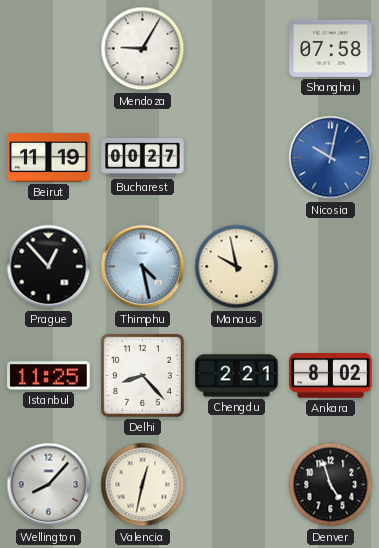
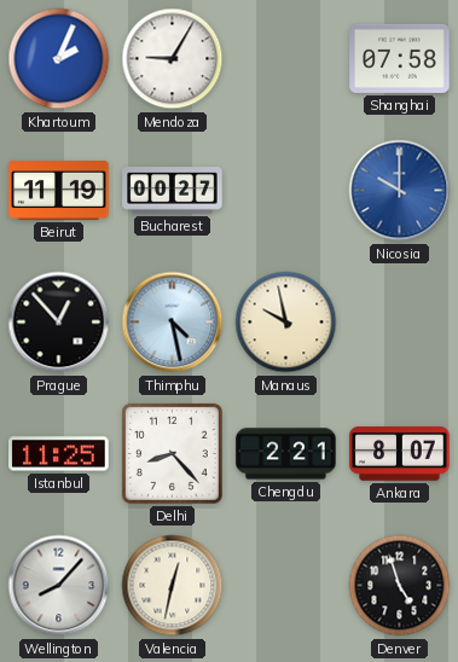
Khartoum: none -> 2:04 (59, 59)
Nicosia: 10:02 -> 10:00 (400, 191)
Ankara: 8:02 -> 8:07 (400, 454)
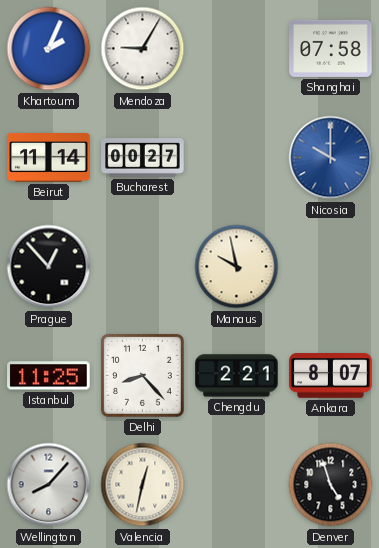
Beirut: 11:19 -> 11:14 (49, 158)
Thimphu: 4:28 -> none (173, 323)
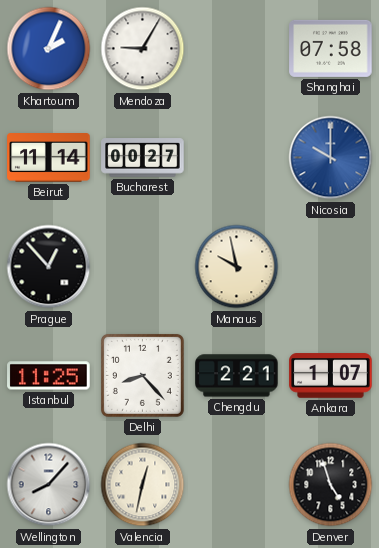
Ankara: 8:07 -> 1:07 (331, 376)
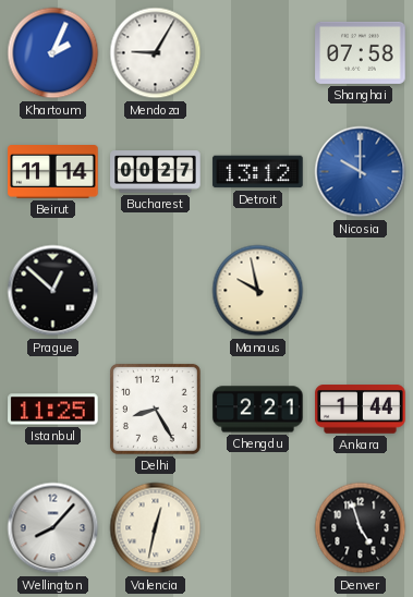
Detroit: none -> 13:12 (258, 172)
Prague: 12:53 -> 12:52 (53, 291)
Delhi: 8:23 -> 8:25 (155, 409)
Ankara: 1:07 -> 1:44 (361, 410)
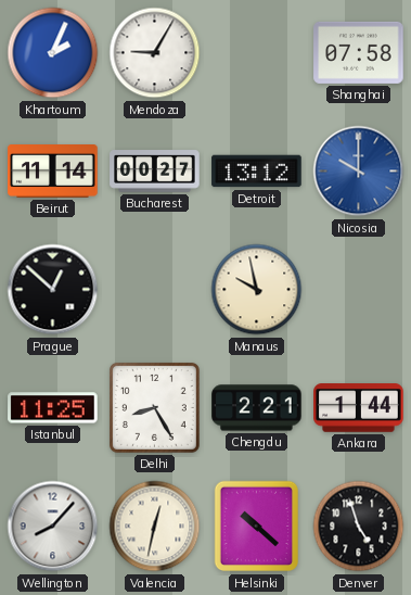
Helsinki: none -> 10:22 (256, 527)
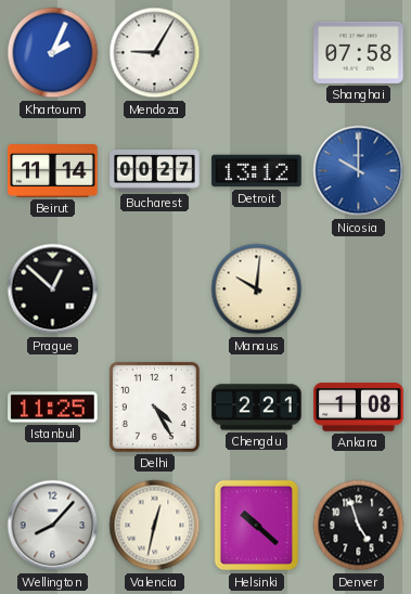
Manaus: 9:58 -> 10:01 (257, 289)
Delhi: 8:25 -> 4:25 (154, 406)
Ankara: 1:44 -> 1:08 (359, 408)
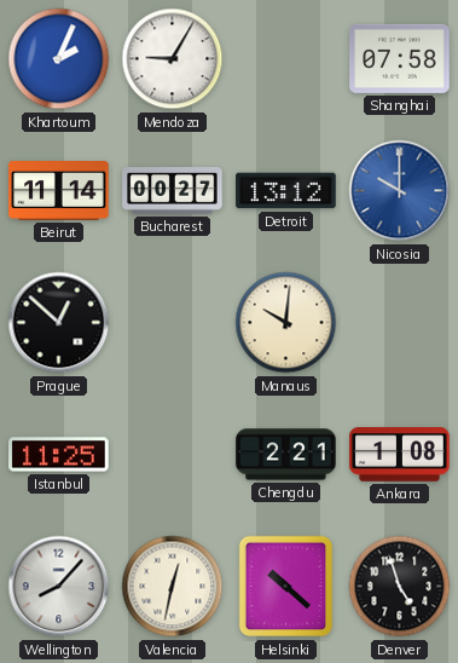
Delhi: 4:25 -> none (154, 406)
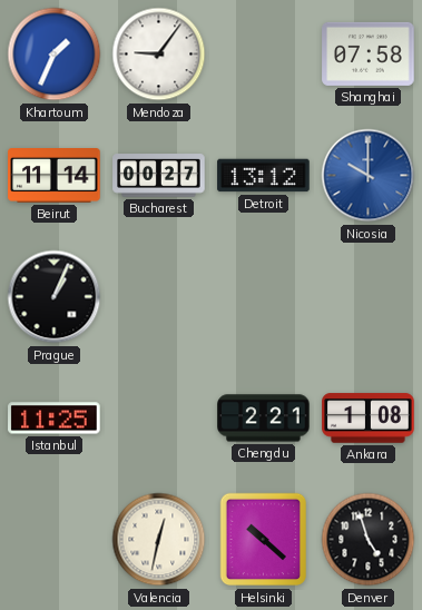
Khartoum: 2:04 -> 1:34 (55, 55)
Mendoza: 9:05 -> 9:06 (159, 55)
Prague: 12:52 -> 1:04 (55, 297)
Manaus: 10:01 -> none (286, 323)
Wellington: 8:07 -> none (59, 587)
